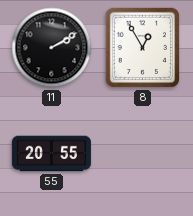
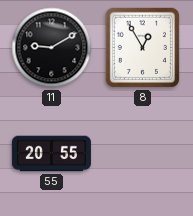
11: 2:10 -> 9:10 (52, 48)
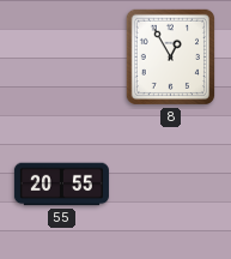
11: 9:10 -> none (52, 48)
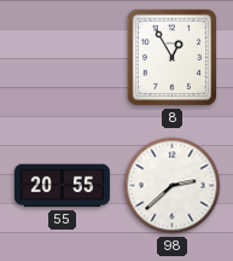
98: none -> 2:38 (173, 186)
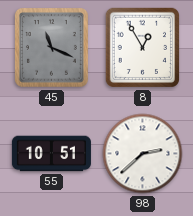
45: none -> 11:19 (52, 48)
55: 20:55 -> 10:51 (51, 154)
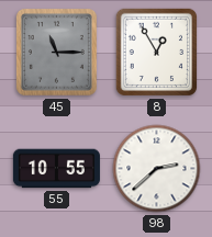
45: 11:19 -> 11:15 (57, 53)
55: 10:51 -> 10:55 (56, 169)
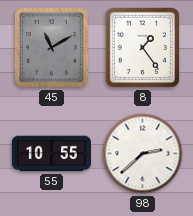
45: 11:15 -> 11:10 (52, 48)
8: 12:55 -> 1:24 (142, 48)
